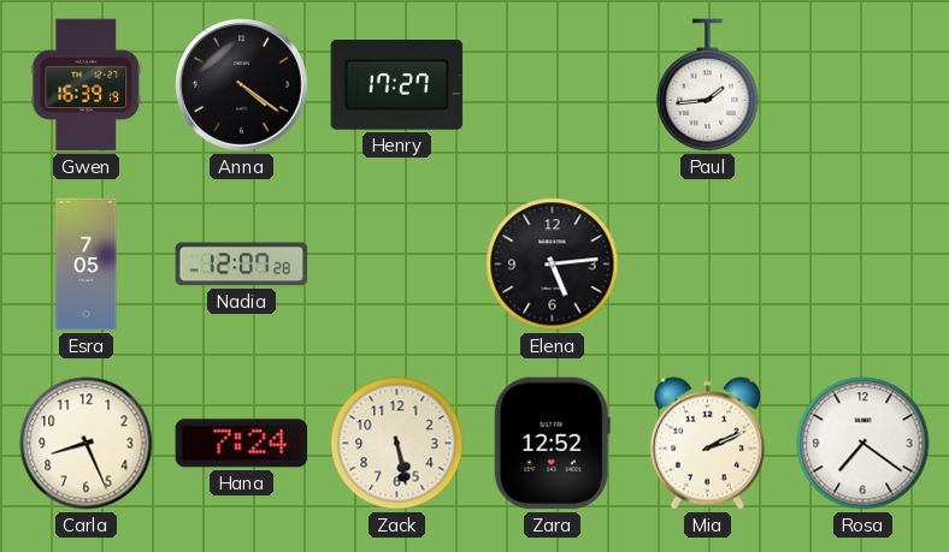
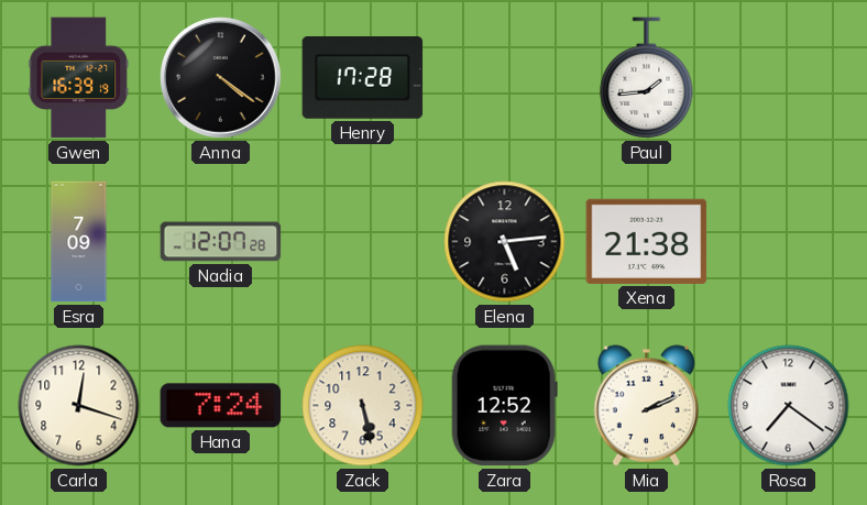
Henry: 17:27 -> 17:28 (363, 78)
Esra: 7:05 -> 7:09 (79, 242)
Xena: none -> 21:38 (647, 241)
Carla: 8:26 -> 12:18 (79, 406)
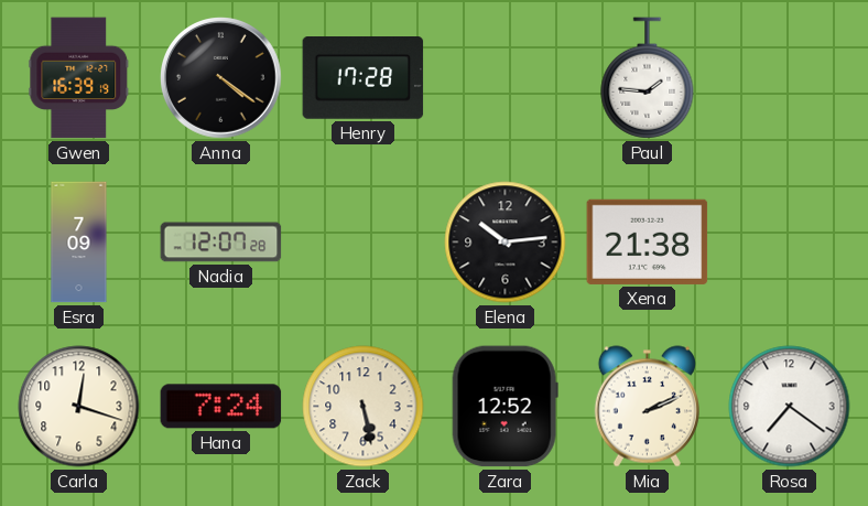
Paul: 1:44 -> 1:46 (648, 78)
Elena: 5:14 -> 10:14 (506, 243)
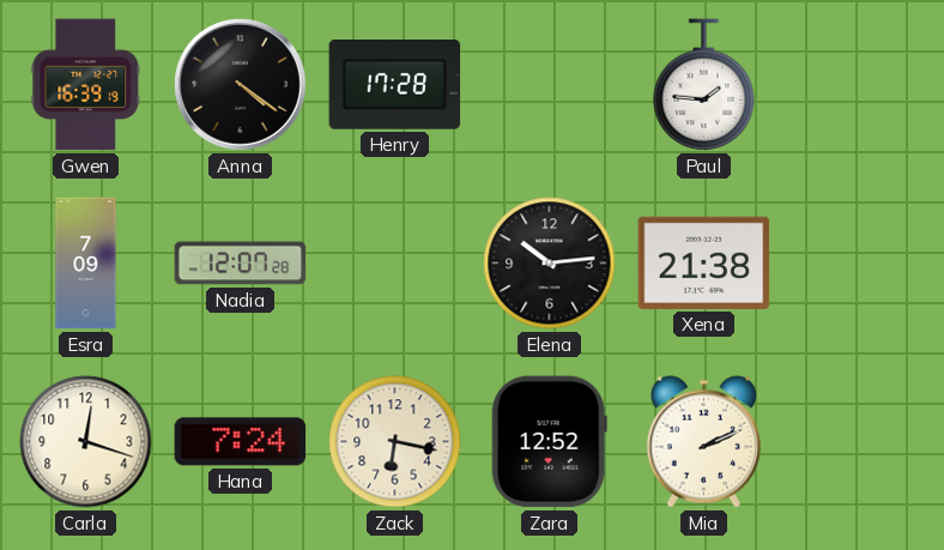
Zack: 5:28 -> 6:17 (395, 442)
Rosa: 7:21 -> none (790, 407)
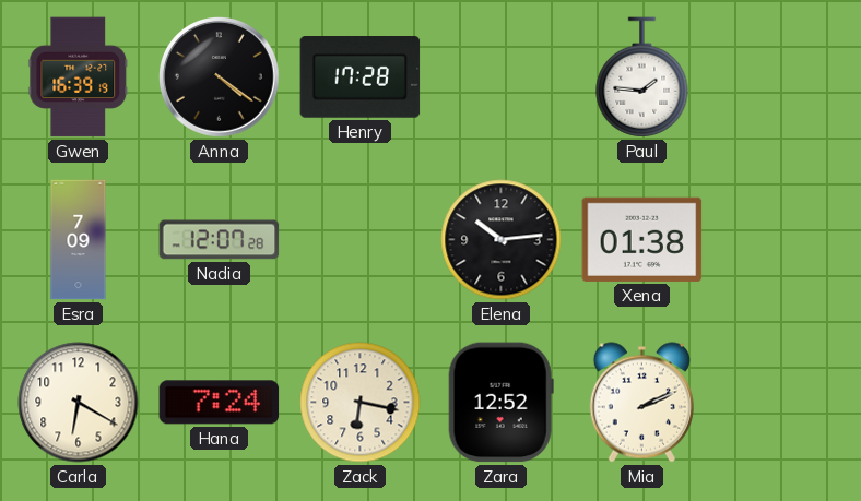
Xena: 21:38 -> 01:38 (642, 239)
Carla: 12:18 -> 6:20 (79, 403)
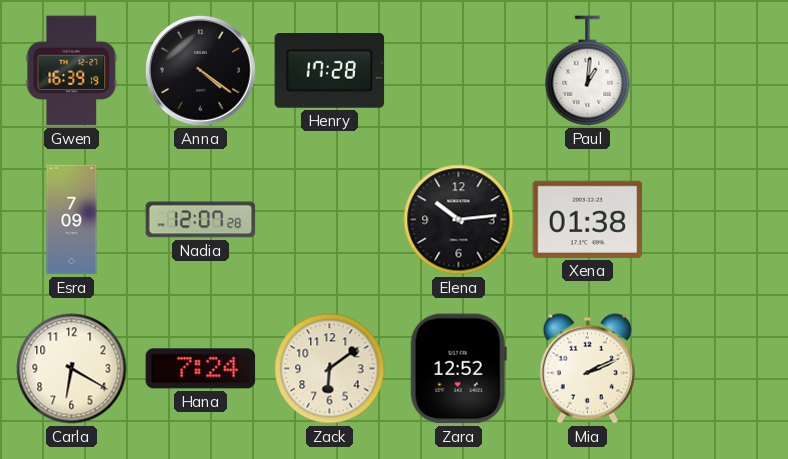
Paul: 1:46 -> 1:01 (588, 71)
Zack: 6:17 -> 6:09 (330, 369)
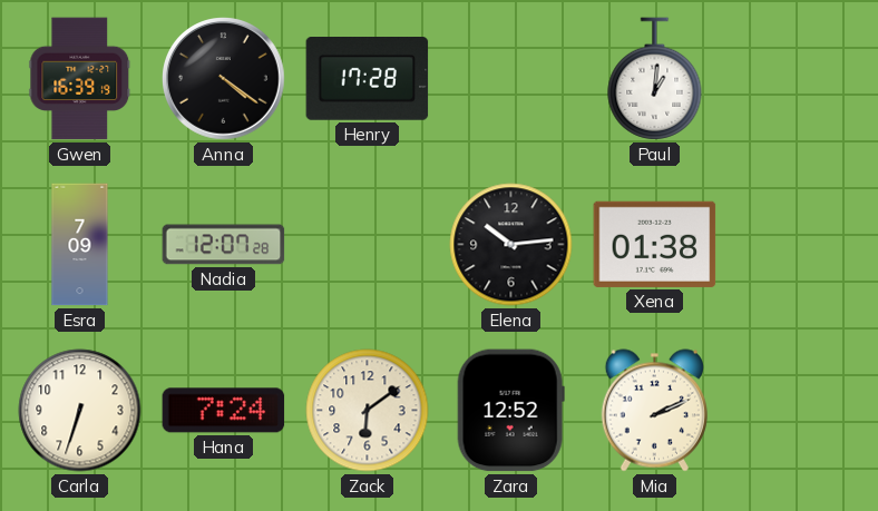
Carla: 6:20 -> 6:33 (80, 411)
